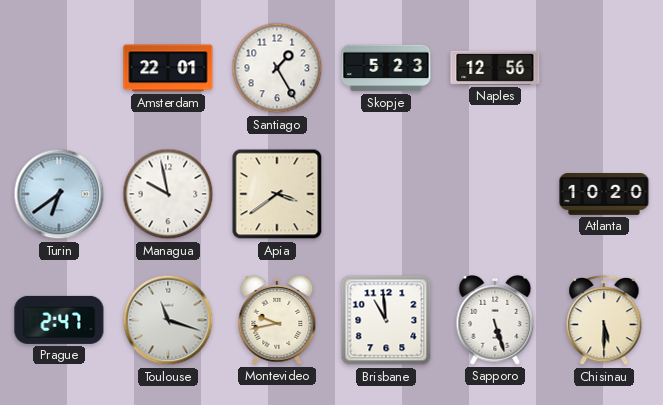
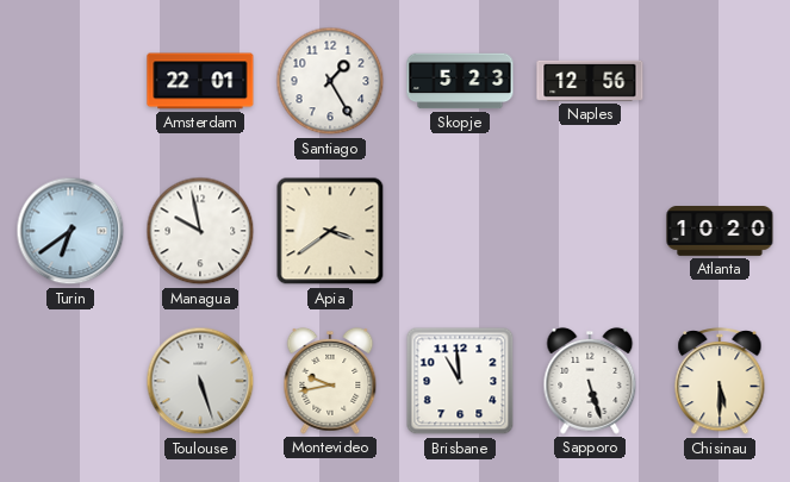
Prague: 2:47 -> none (59, 320)
Toulouse: 11:18 -> 5:27 (200, 381)
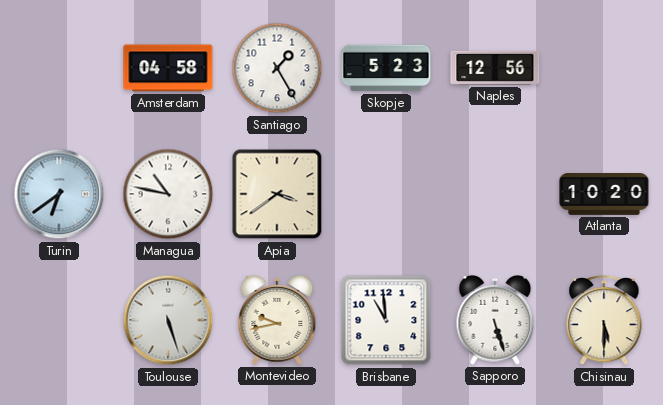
Amsterdam: 22:01 -> 04:58 (168, 68)
Managua: 9:58 -> 10:47 (168, 194)
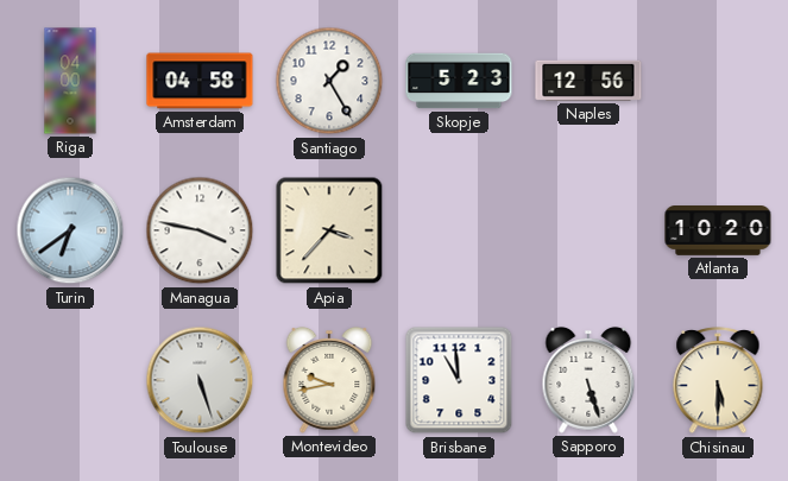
Riga: none -> 04:00 (70, 81)
Managua: 10:47 -> 3:47 (200, 230)
Apia: 3:39 -> 3:37 (329, 230)
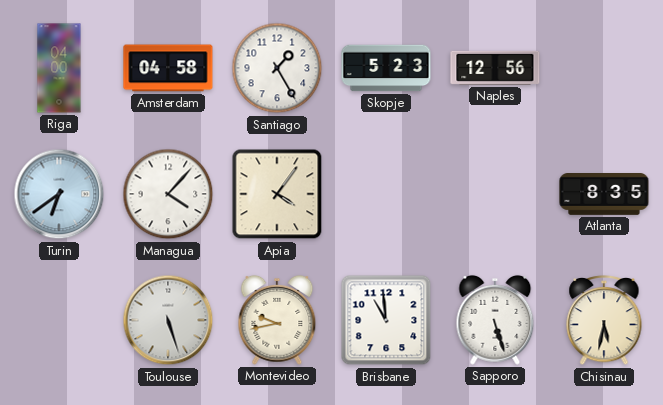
Managua: 3:47 -> 4:07 (168, 194)
Apia: 3:37 -> 4:06 (277, 194)
Atlanta: 10:20 -> 8:35 (604, 195)
Chisinau: 5:30 -> 5:32 (604, 321)
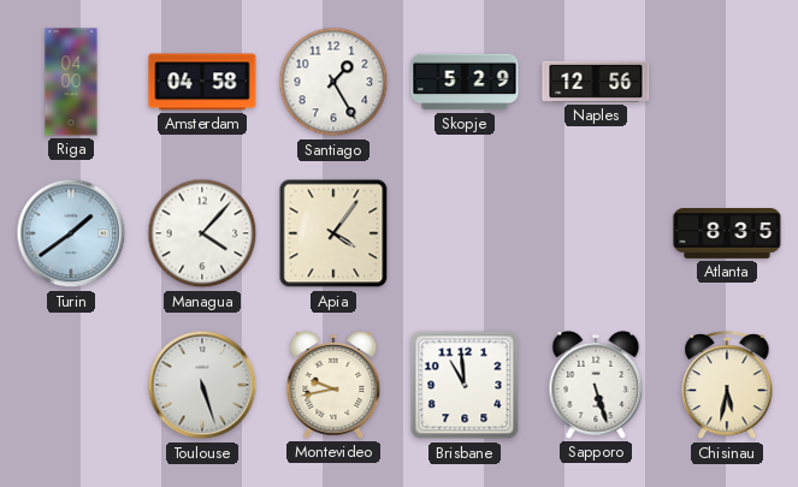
Skopje: 5:23 -> 5:29 (465, 82)
Turin: 6:39 -> 1:39 (71, 233)
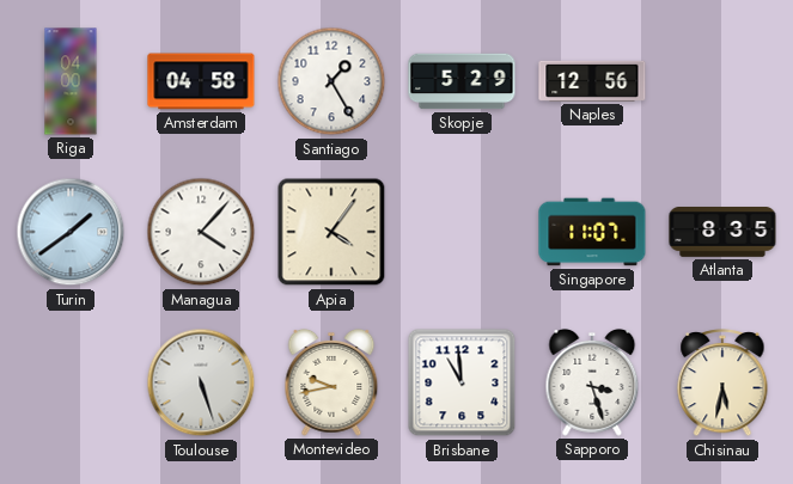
Singapore: none -> 11:07 (592, 232)
Sapporo: 5:27 -> 3:27 (592, 382)
